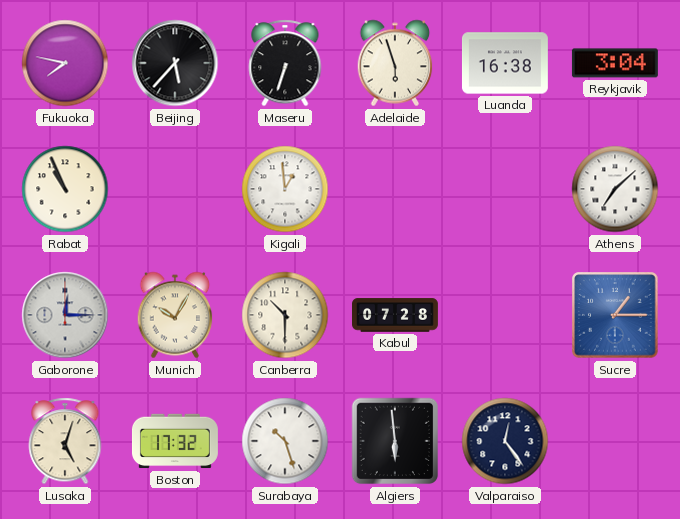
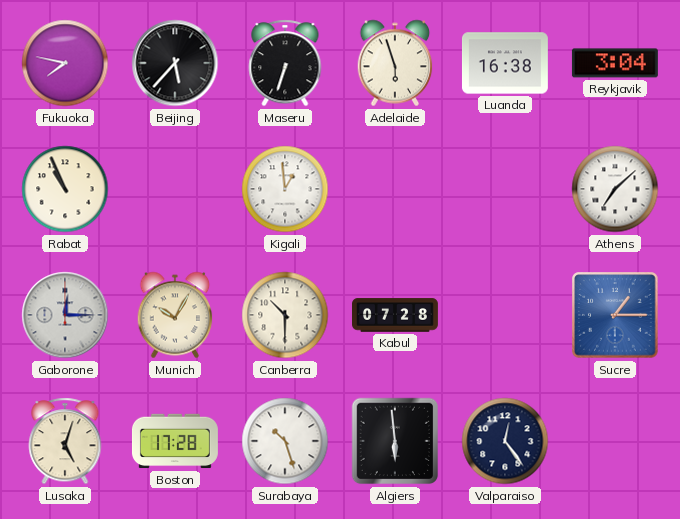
Boston: 17:32 -> 17:28 (175, 441)
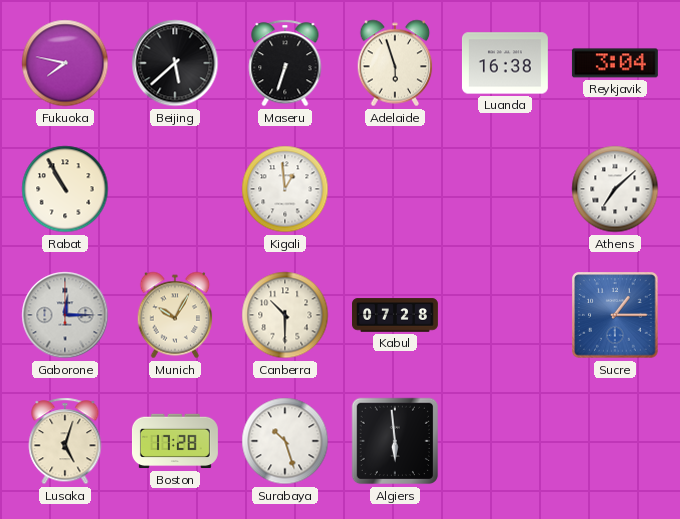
Beijing: 5:37 -> 5:38 (175, 63)
Rabat: 10:56 -> 10:55 (65, 189)
Valparaiso: 12:24 -> none (505, 441)
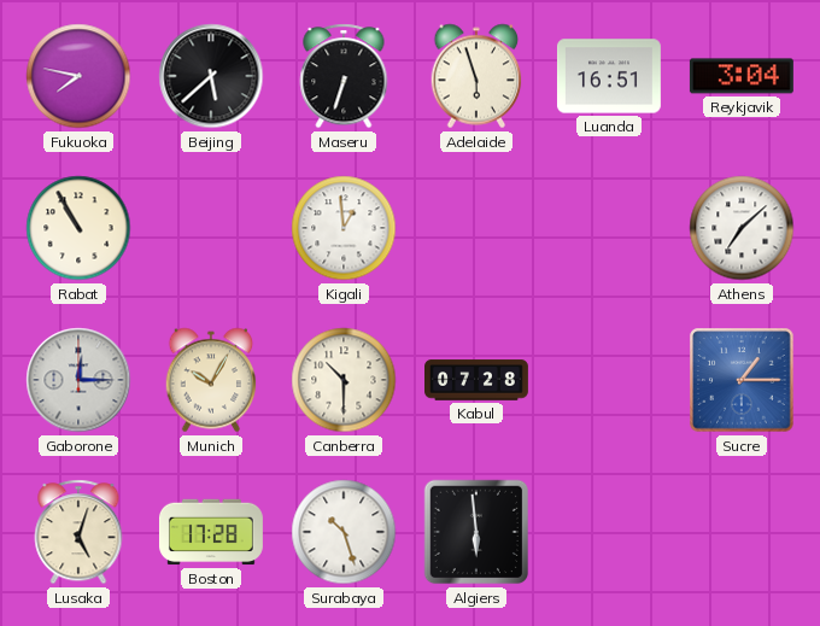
Luanda: 16:38 -> 16:51 (609, 76)
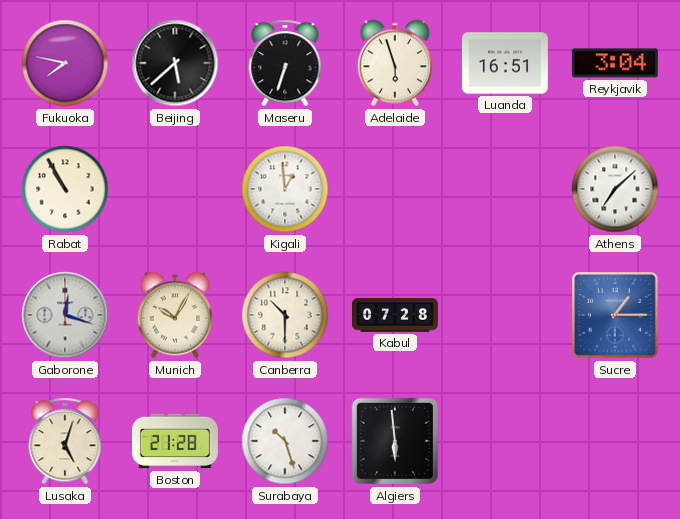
Gaborone: 12:15 -> 12:18 (65, 315)
Boston: 17:28 -> 21:28 (175, 441)
